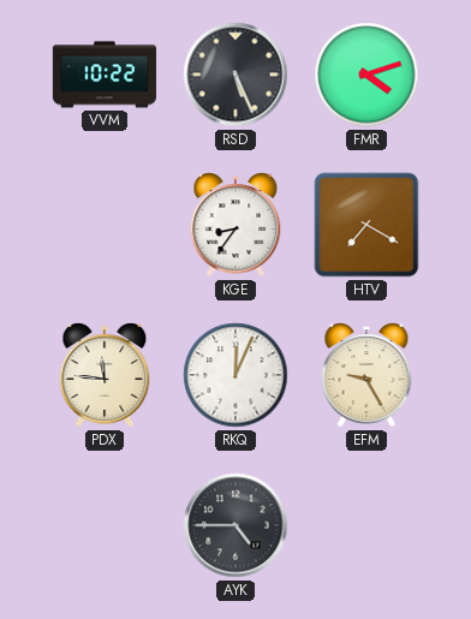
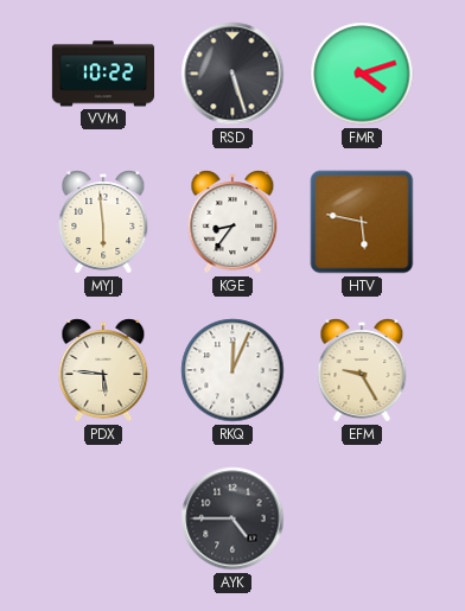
RSD: 5:26 -> 5:27 (232, 74)
MYJ: none -> 5:59 (103, 222)
HTV: 7:20 -> 5:47 (362, 222)
PDX: 11:46 -> 5:46 (103, 370)
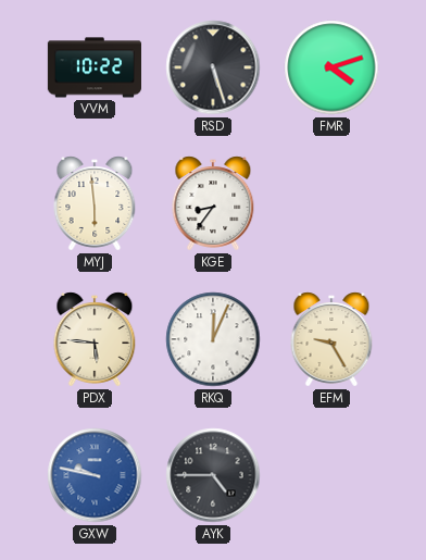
HTV: 5:47 -> none (362, 222)
GXW: none -> 9:47 (95, 475)
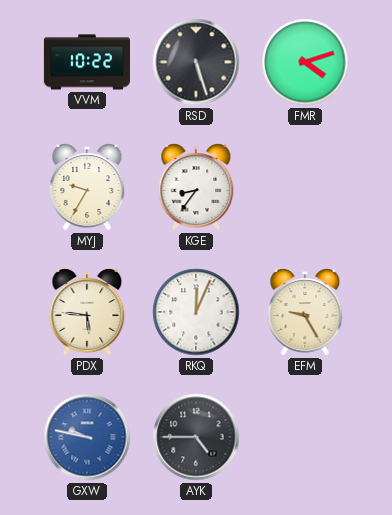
MYJ: 5:59 -> 9:35 (87, 187)
